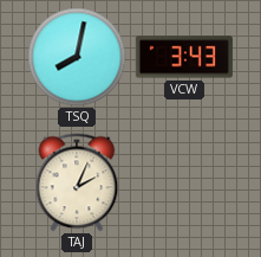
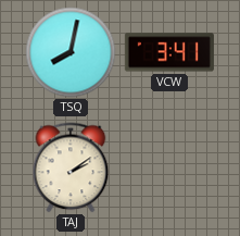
VCW: 3:43 -> 3:41 (169, 52)
TAJ: 2:04 -> 2:09 (71, 167)
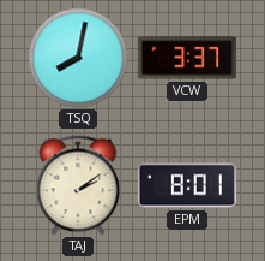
VCW: 3:41 -> 3:37 (187, 58)
EPM: none -> 8:01 (187, 185)
